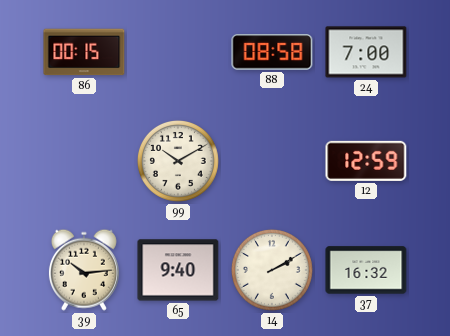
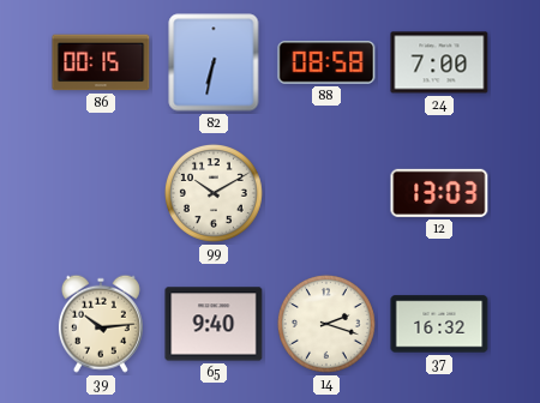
82: none -> 6:32 (214, 62)
12: 12:59 -> 13:03 (439, 193)
14: 2:10 -> 2:18 (326, 324)
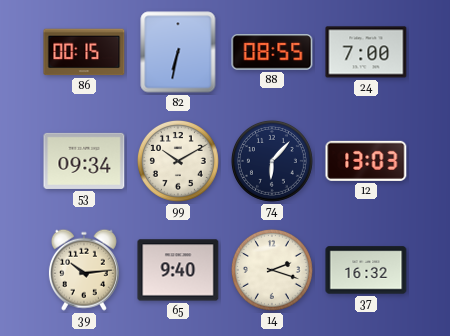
88: 08:58 -> 08:55 (272, 52)
53: none -> 09:34 (84, 161)
74: none -> 6:07 (272, 161)
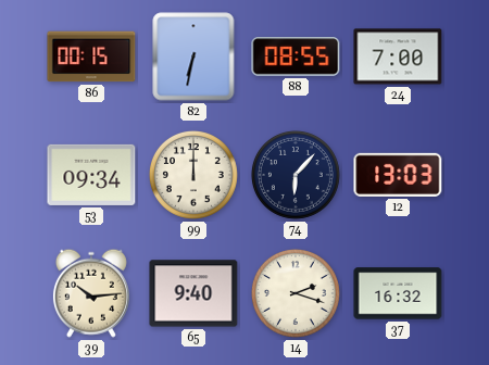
99: 10:10 -> 12:00 (193, 175)
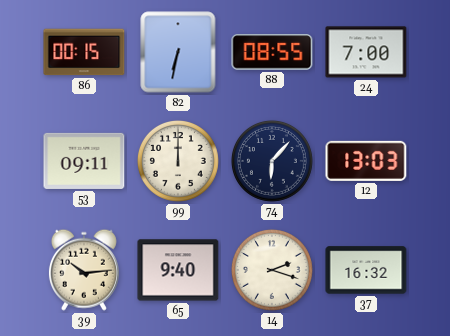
53: 09:34 -> 09:11 (84, 161)
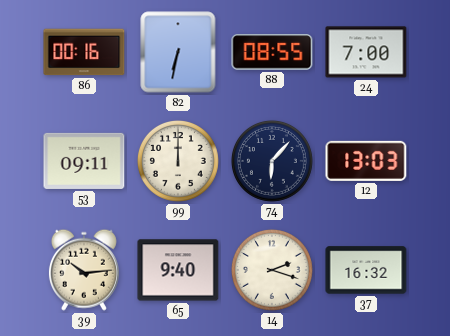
86: 00:15 -> 00:16 (84, 52)
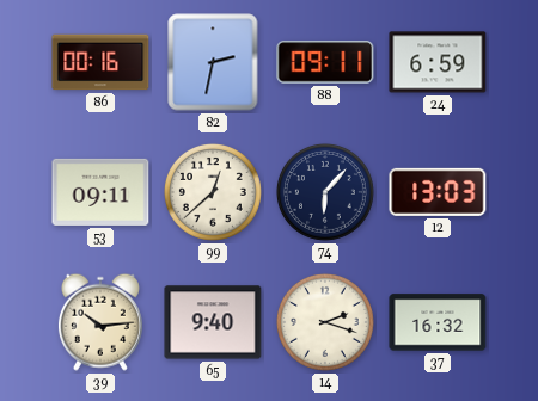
82: 6:32 -> 2:32 (213, 62)
88: 08:55 -> 09:11 (325, 62)
24: 7:00 -> 6:59 (438, 62)
99: 12:00 -> 12:38 (213, 192)
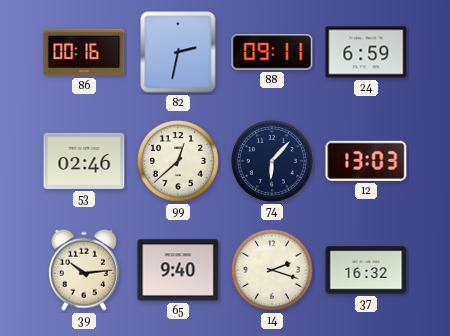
53: 09:11 -> 02:46 (84, 161)
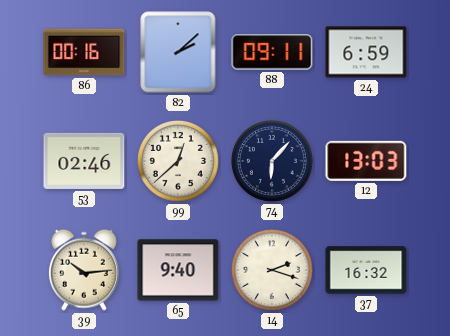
82: 2:32 -> 2:08 (178, 52)
